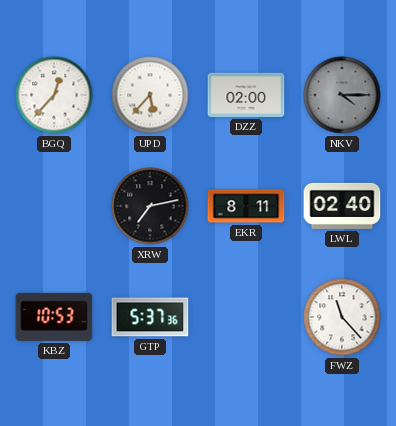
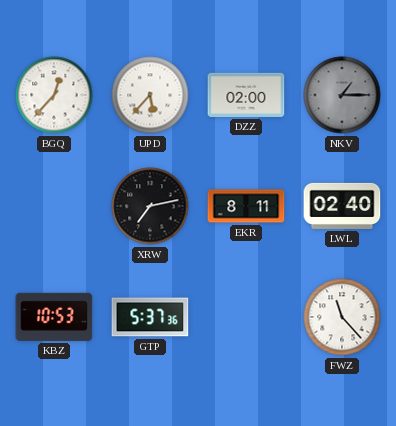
NKV: 4:15 -> 1:15 (342, 95)
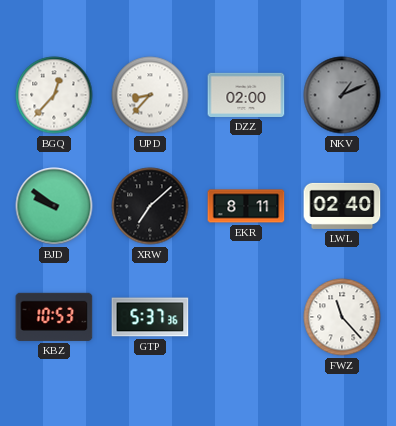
UPD: 5:37 -> 8:37 (150, 95)
NKV: 1:15 -> 1:11 (342, 95)
BJD: none -> 9:51 (54, 206)
XRW: 7:13 -> 7:08 (150, 206)
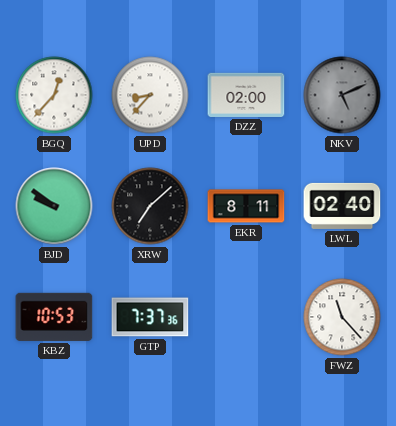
NKV: 1:11 -> 5:11 (342, 95)
GTP: 5:37 -> 7:37 (150, 317)
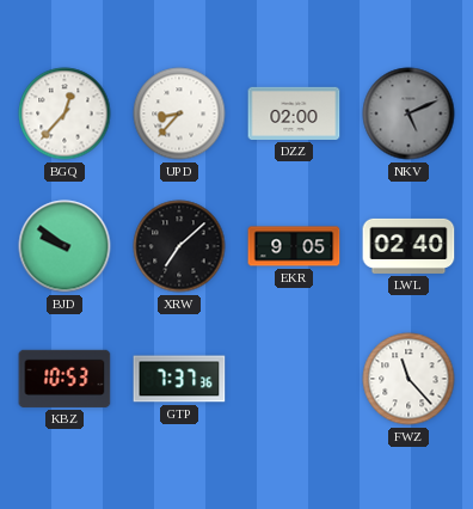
EKR: 8:11 -> 9:05 (294, 246)
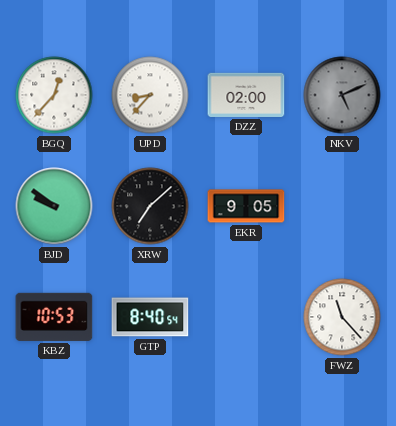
LWL: 02:40 -> none (408, 246)
GTP: 7:37 -> 8:40 (150, 317)
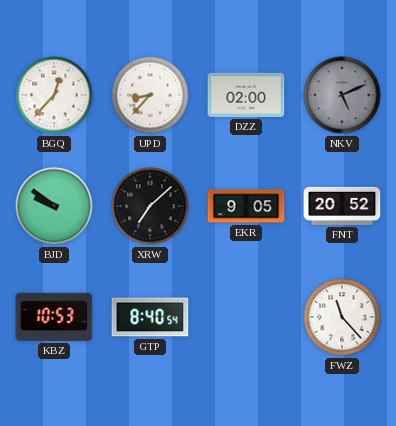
FNT: none -> 20:52 (342, 206)
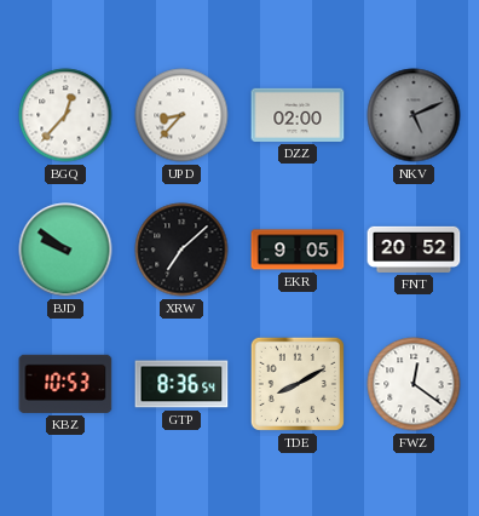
GTP: 8:40 -> 8:36 (181, 384)
TDE: none -> 8:10 (298, 384)
FWZ: 11:23 -> 12:21 (414, 384)
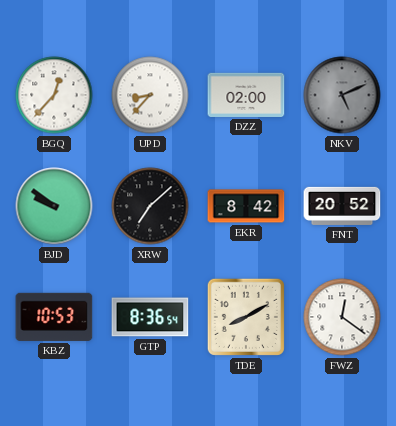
EKR: 9:05 -> 8:42 (246, 206)
